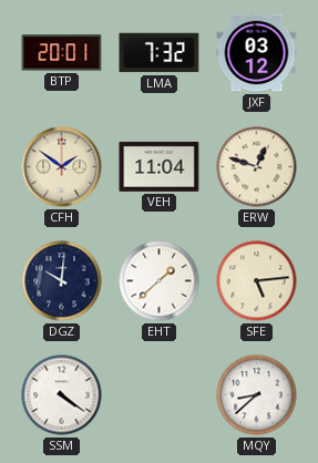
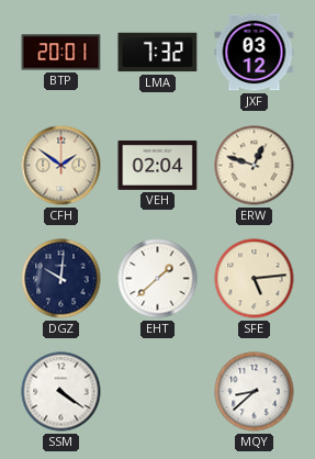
VEH: 11:04 -> 02:04 (158, 165)
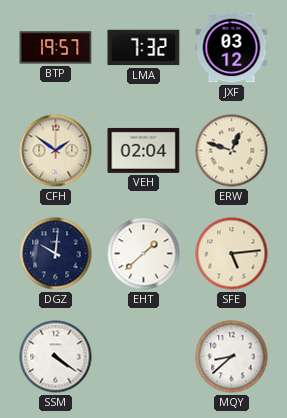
BTP: 20:01 -> 19:57 (56, 48)
